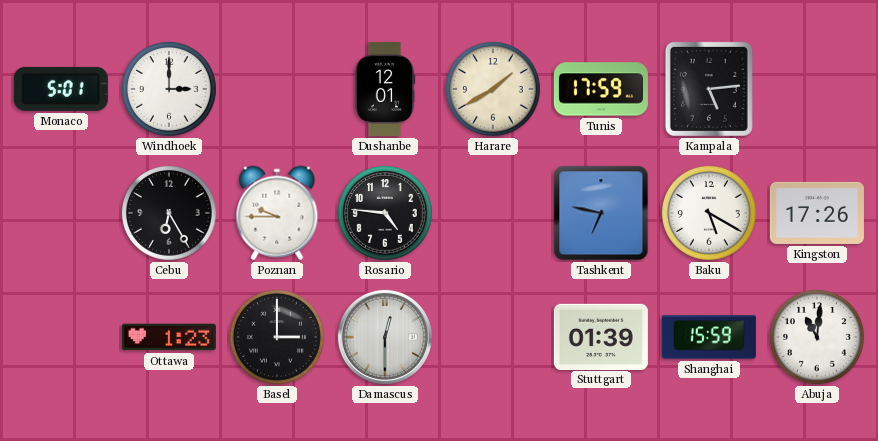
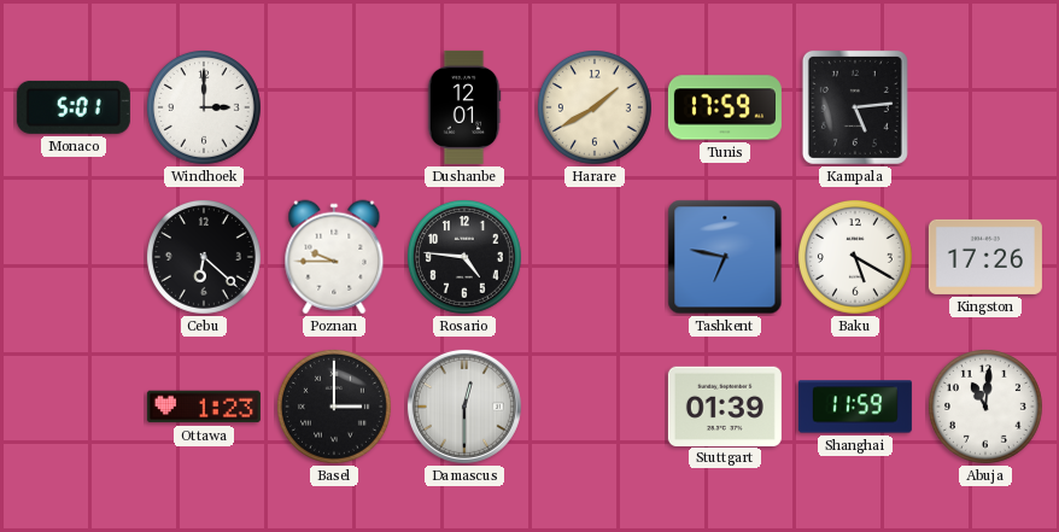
Cebu: 6:25 -> 6:22 (204, 257)
Shanghai: 15:59 -> 11:59 (855, 407)
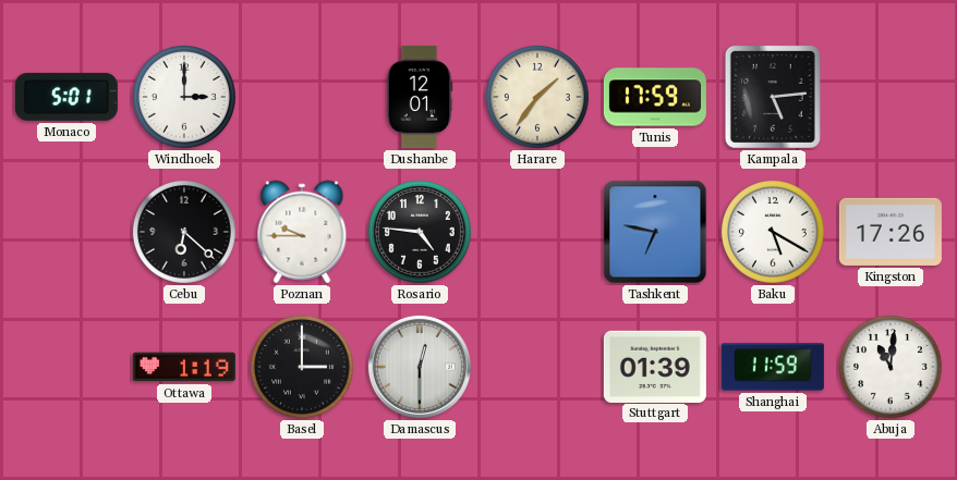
Harare: 1:40 -> 1:36 (537, 97)
Ottawa: 1:23 -> 1:19 (184, 367)
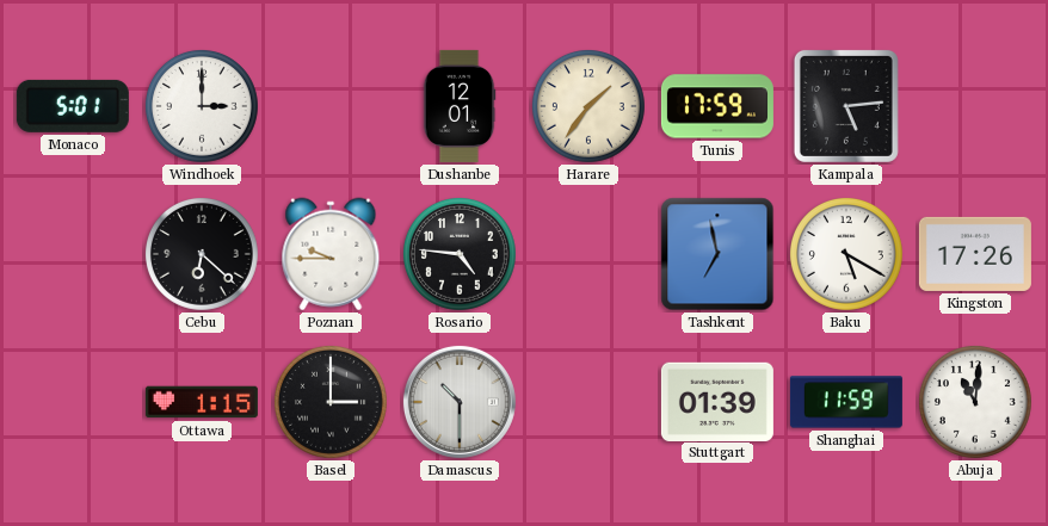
Tashkent: 6:47 -> 6:58 (717, 254)
Ottawa: 1:19 -> 1:15 (202, 402)
Damascus: 12:30 -> 10:30 (460, 402)
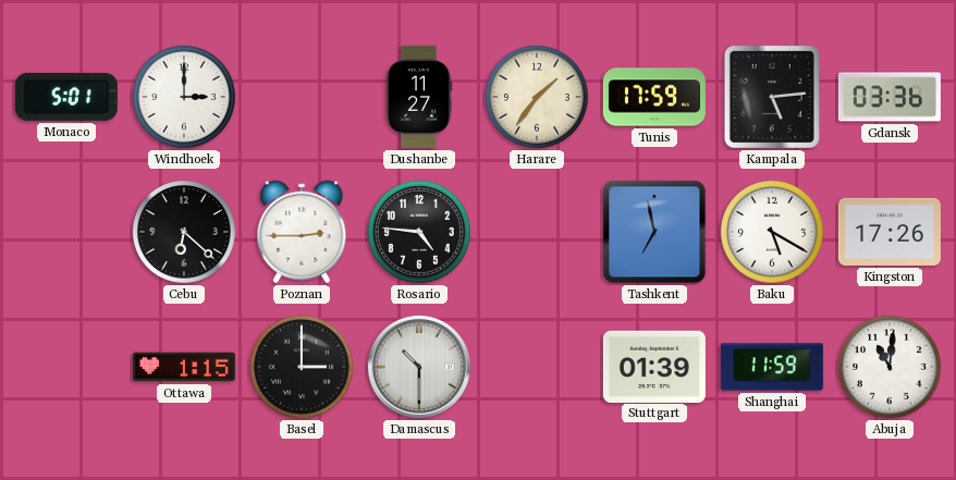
Dushanbe: 12:01 -> 11:27 (419, 97)
Gdansk: none -> 03:36 (890, 97)
Poznan: 9:45 -> 2:45 (302, 232)
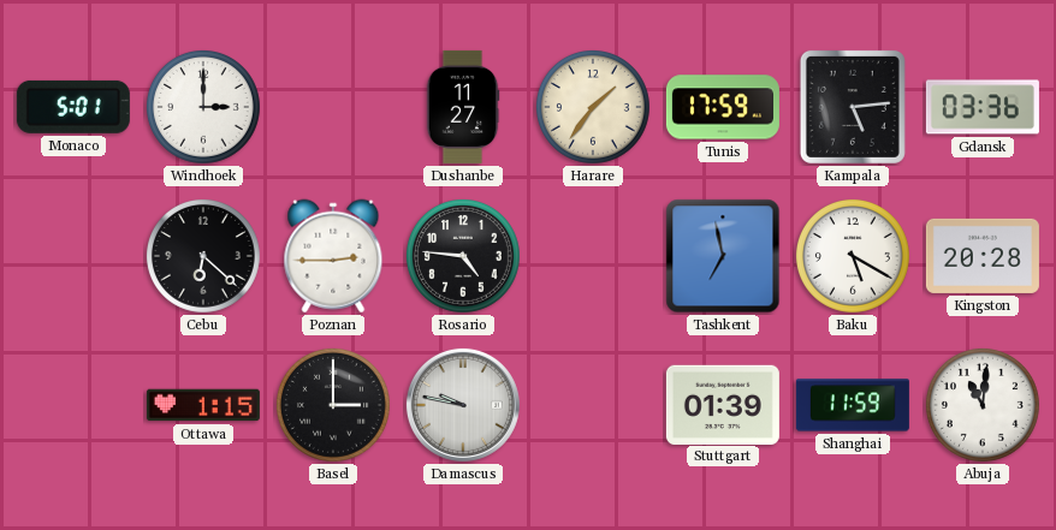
Kingston: 17:26 -> 20:28 (983, 256)
Damascus: 10:30 -> 9:47 (463, 405)
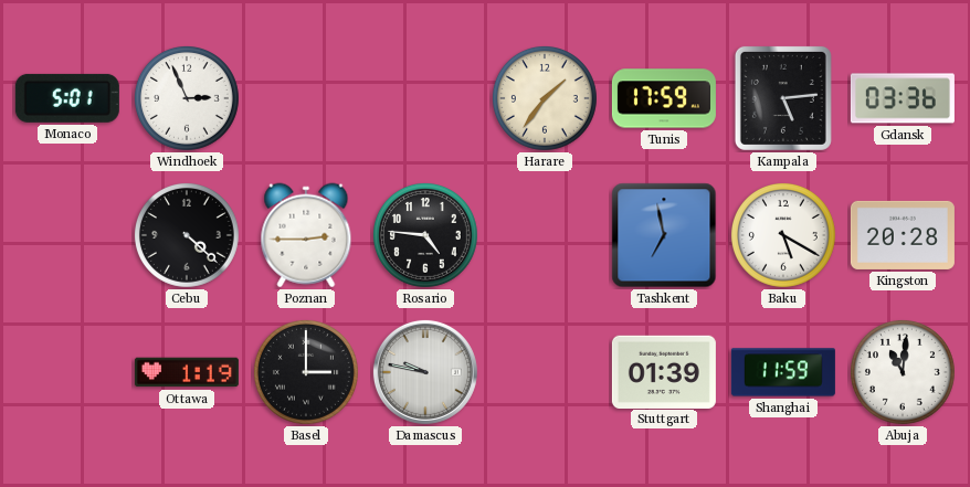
Windhoek: 3:00 -> 2:56 (187, 98)
Dushanbe: 11:27 -> none (463, 107)
Cebu: 6:22 -> 4:22 (187, 235)
Ottawa: 1:15 -> 1:19 (187, 372)
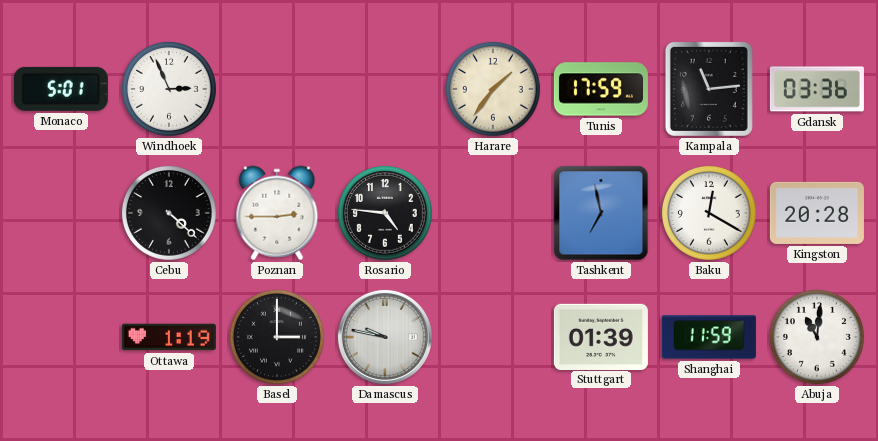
Kampala: 5:14 -> 11:14 (709, 89)
Baku: 5:20 -> 12:20 (709, 213)
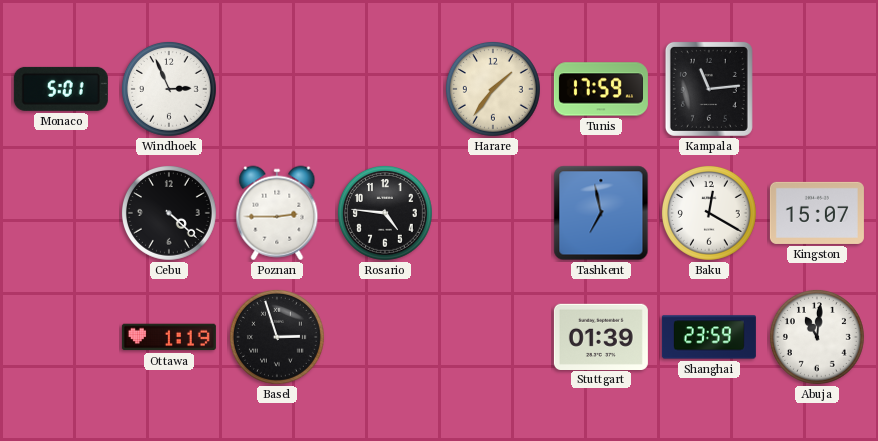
Gdansk: 03:36 -> none (817, 89)
Kingston: 20:28 -> 15:07 (817, 213)
Basel: 3:00 -> 2:57 (277, 337)
Damascus: 9:47 -> none (385, 337)
Shanghai: 11:59 -> 23:59 (709, 337)
